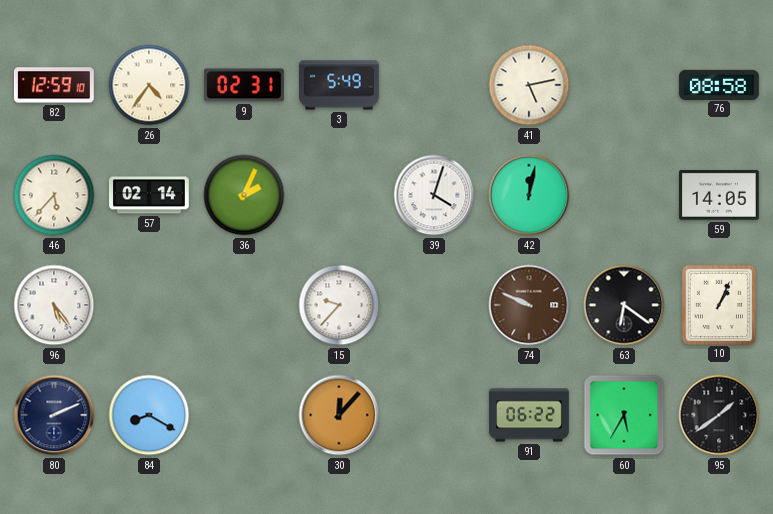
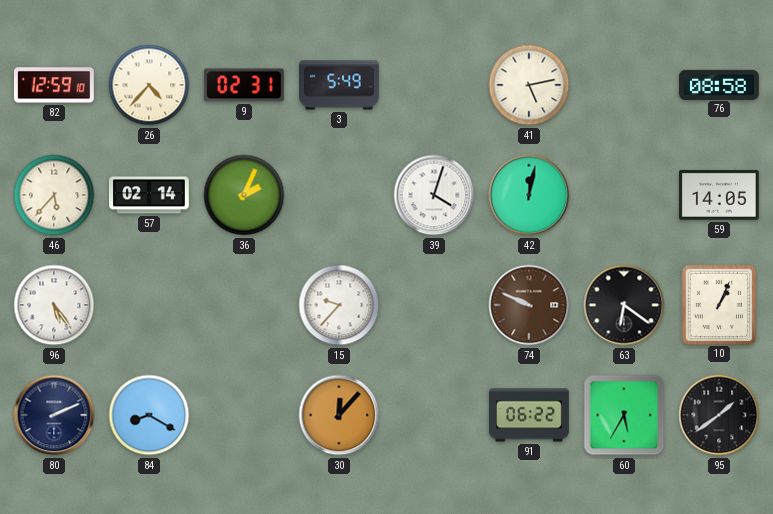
26: 4:36 -> 4:37 (149, 85)
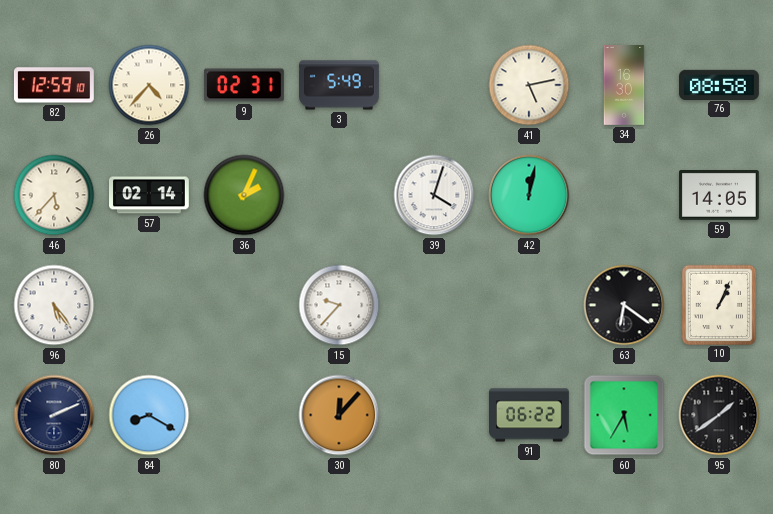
34: none -> 16:30 (624, 86)
74: 9:49 -> none (529, 305)
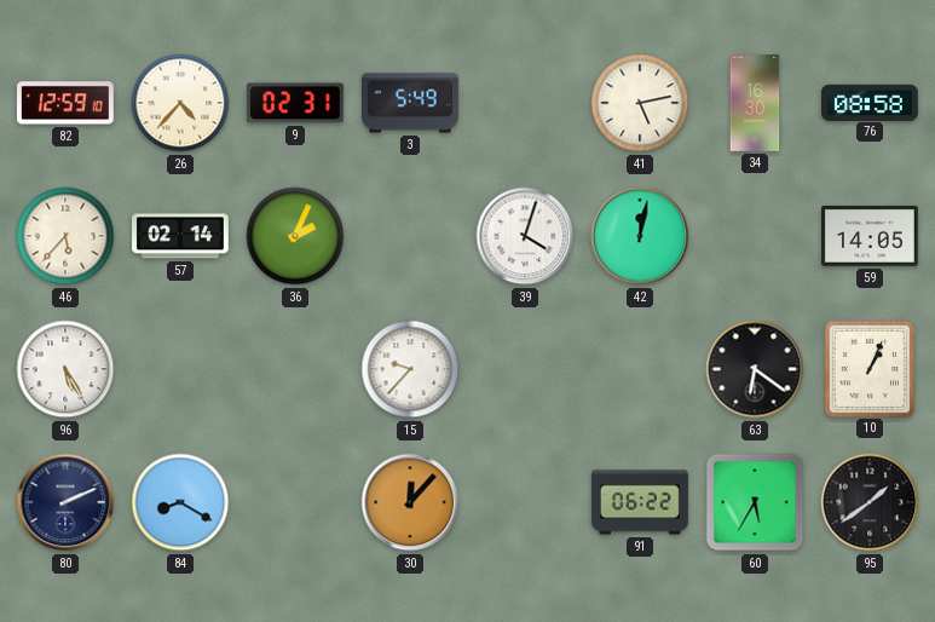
96: 5:24 -> 5:25 (65, 369)
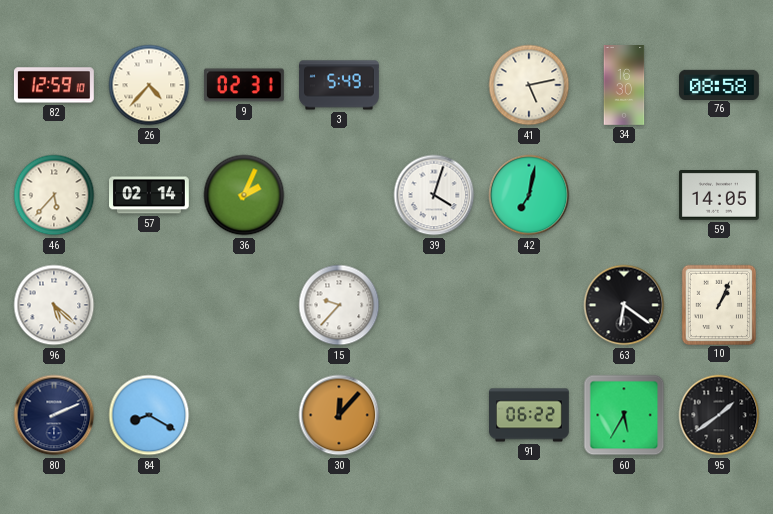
42: 12:02 -> 7:02 (529, 195)
96: 5:25 -> 5:22 (54, 305)
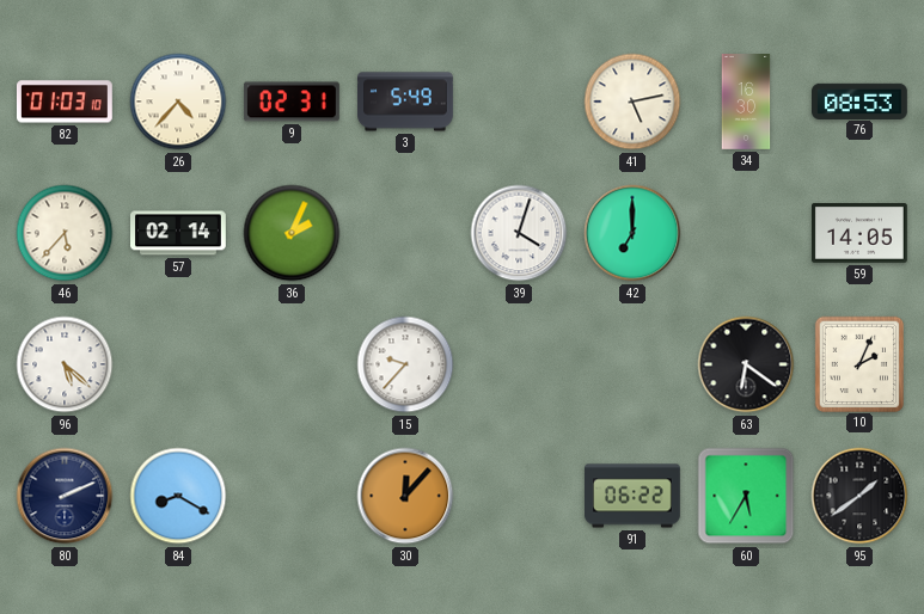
82: 12:59 -> 01:03 (65, 102)
76: 08:58 -> 08:53 (861, 100)
42: 7:02 -> 7:00 (632, 233)
10: 1:04 -> 2:04 (858, 363)
